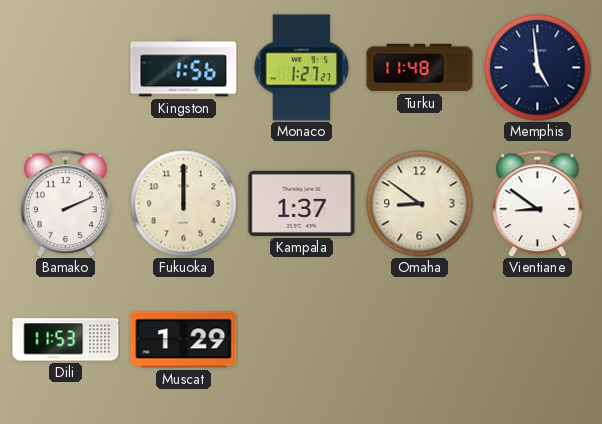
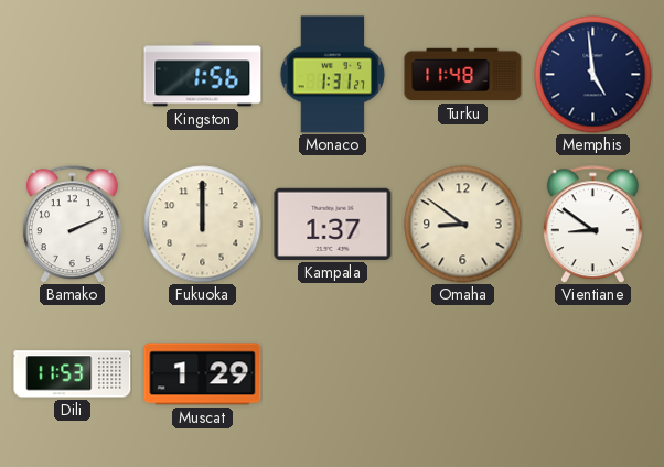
Monaco: 1:27 -> 1:31 (333, 75)
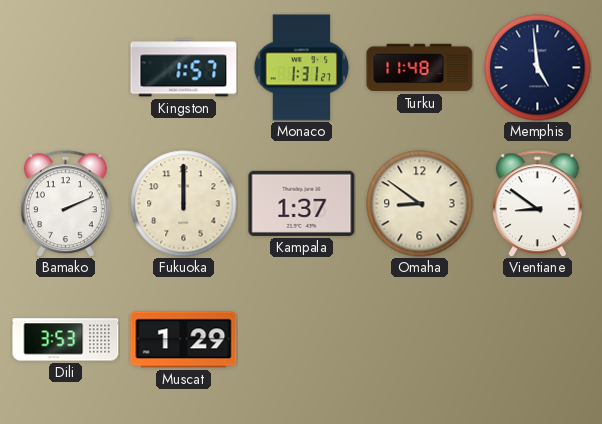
Kingston: 1:56 -> 1:57 (184, 68)
Dili: 11:53 -> 3:53 (66, 340)
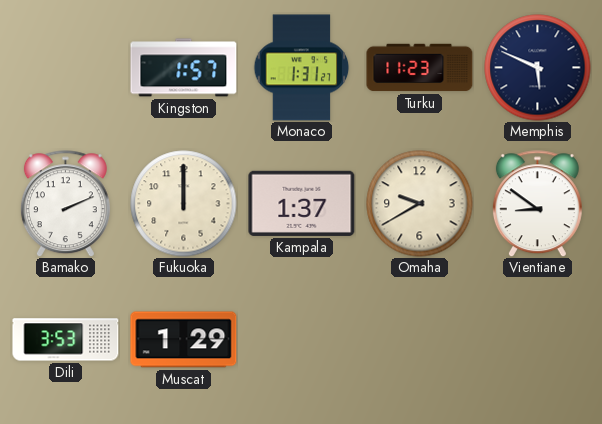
Turku: 11:48 -> 11:23 (420, 68)
Memphis: 4:59 -> 5:49 (538, 68)
Omaha: 8:51 -> 9:40 (420, 204)
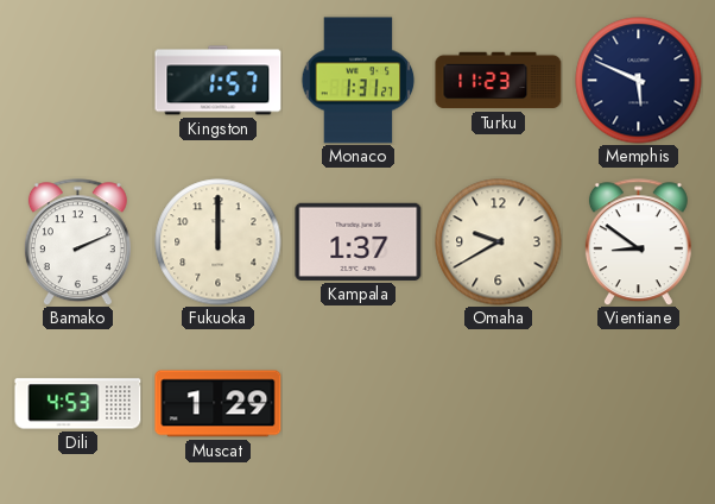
Dili: 3:53 -> 4:53 (78, 404)
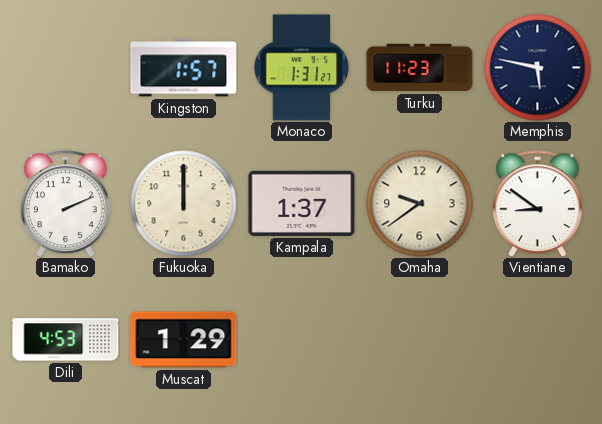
Memphis: 5:49 -> 5:47 (538, 68)
Omaha: 9:40 -> 9:39 (420, 204)
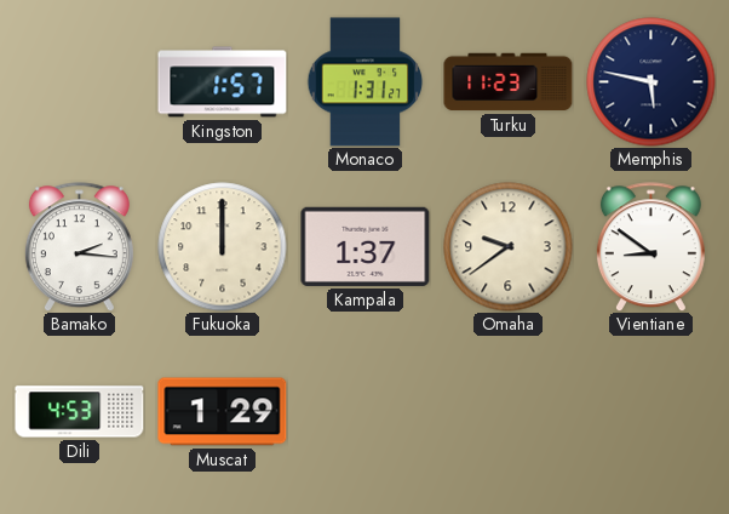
Bamako: 2:11 -> 2:16 (79, 247)
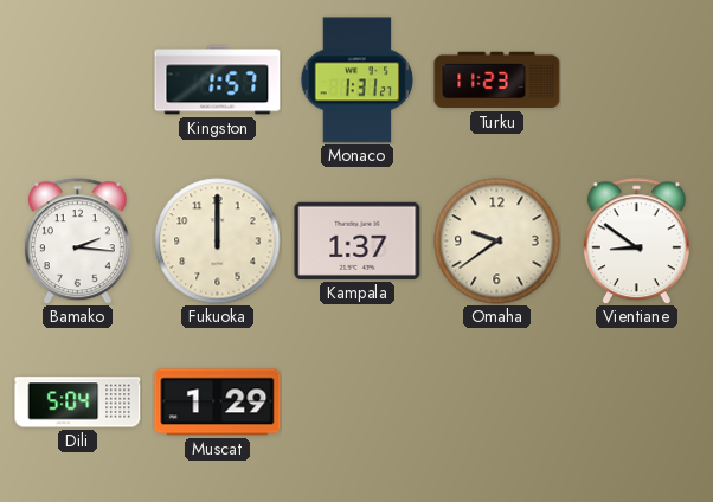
Memphis: 5:47 -> none (651, 82)
Dili: 4:53 -> 5:04 (78, 403)
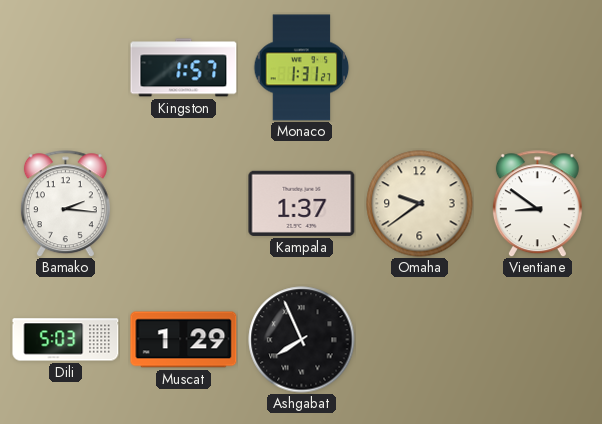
Turku: 11:23 -> none (497, 81)
Fukuoka: 12:00 -> none (218, 242)
Dili: 5:04 -> 5:03 (66, 340)
Ashgabat: none -> 7:56 (302, 340)
